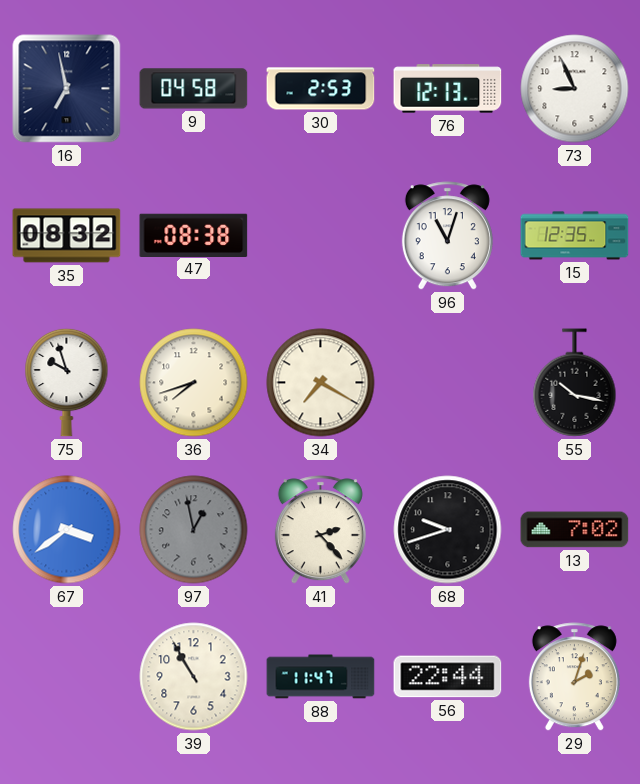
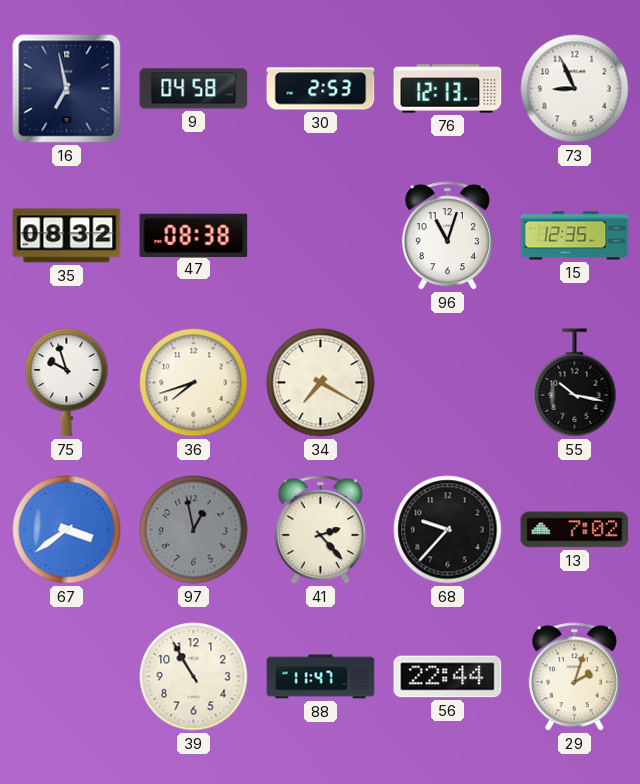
68: 9:42 -> 9:37 (448, 530)
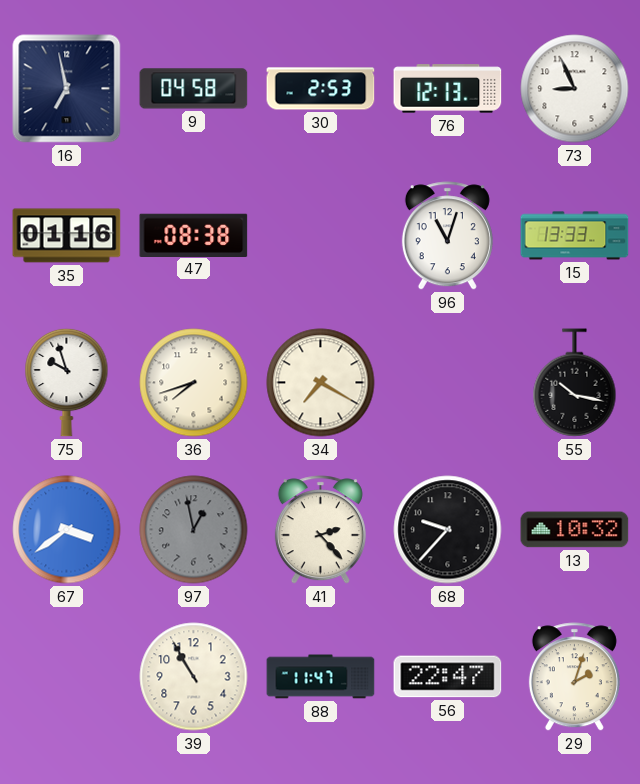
35: 08:32 -> 01:16 (67, 236)
15: 12:35 -> 13:33 (575, 236)
13: 7:02 -> 10:32 (575, 530)
56: 22:44 -> 22:47 (448, 677)
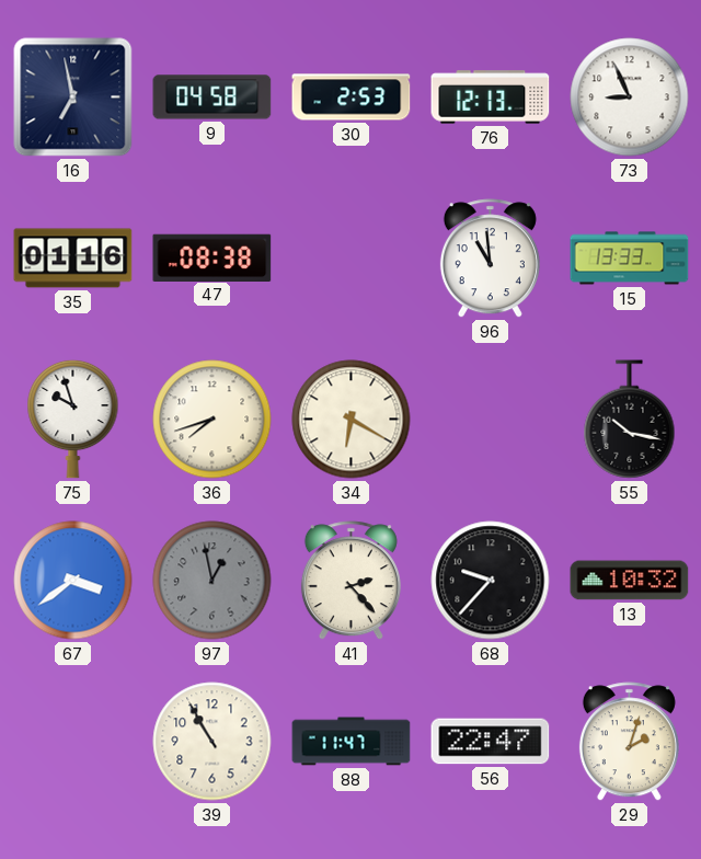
96: 11:03 -> 10:59 (490, 259)
34: 7:20 -> 6:20 (352, 420)
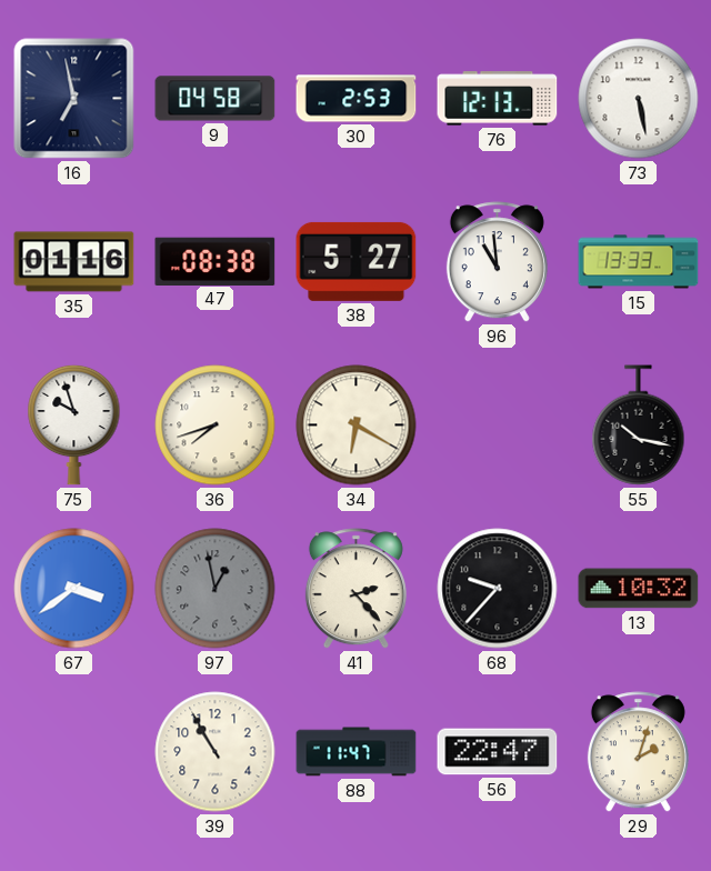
73: 8:56 -> 5:28 (639, 99)
38: none -> 5:27 (357, 261)
